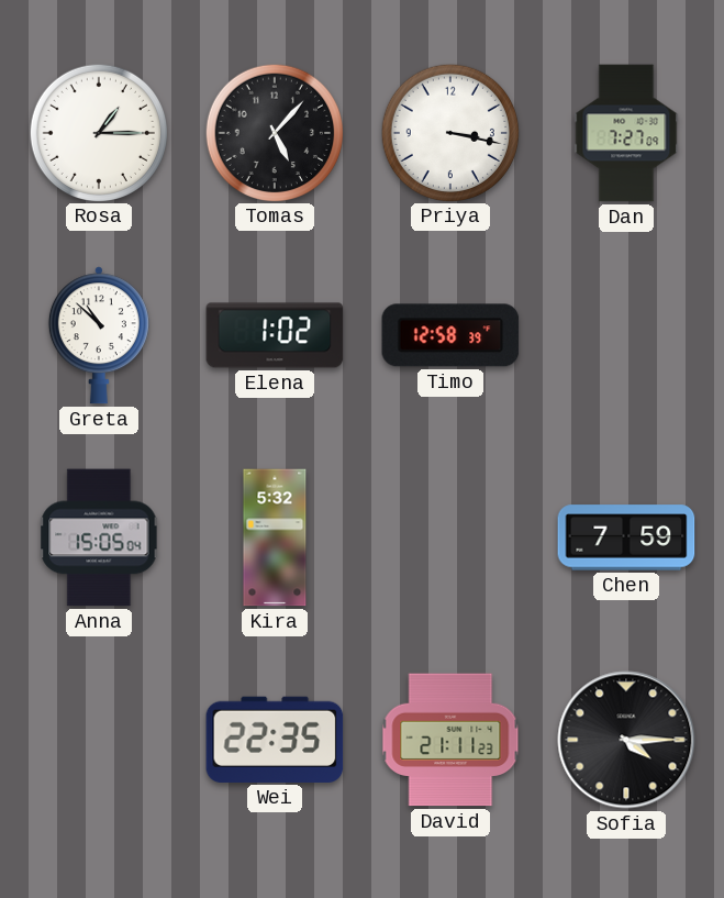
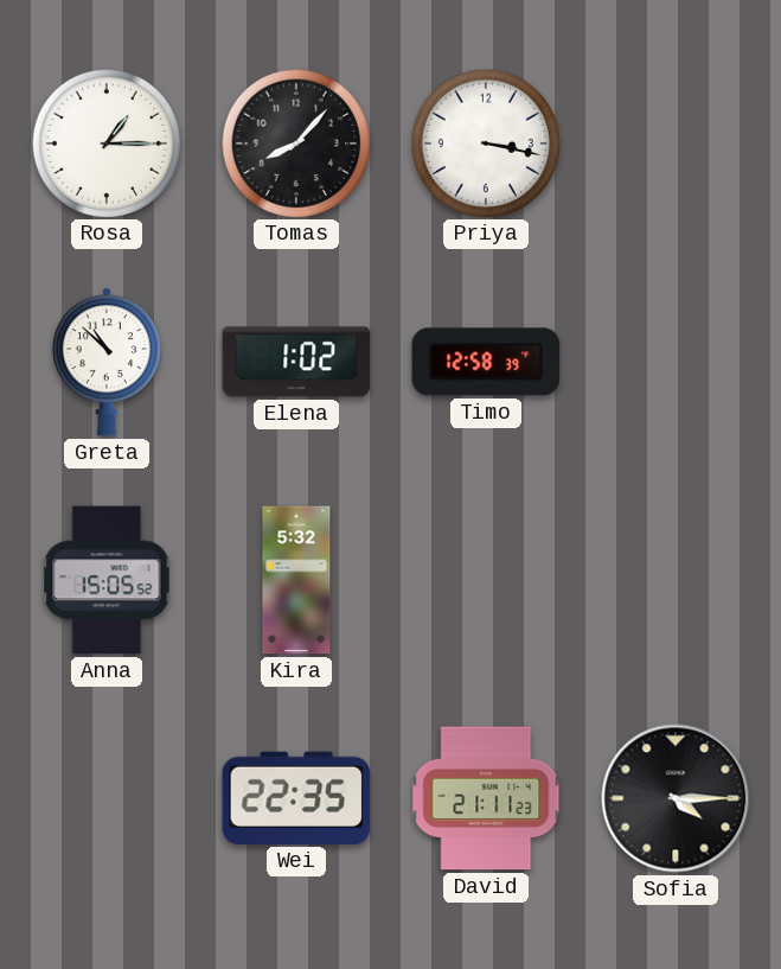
Tomas: 5:07 -> 8:07 (295, 142)
Dan: 7:27 -> none (626, 133)
Anna: 15:05:04 -> 15:05:52 (107, 580)
Chen: 7:59 -> none (626, 537)
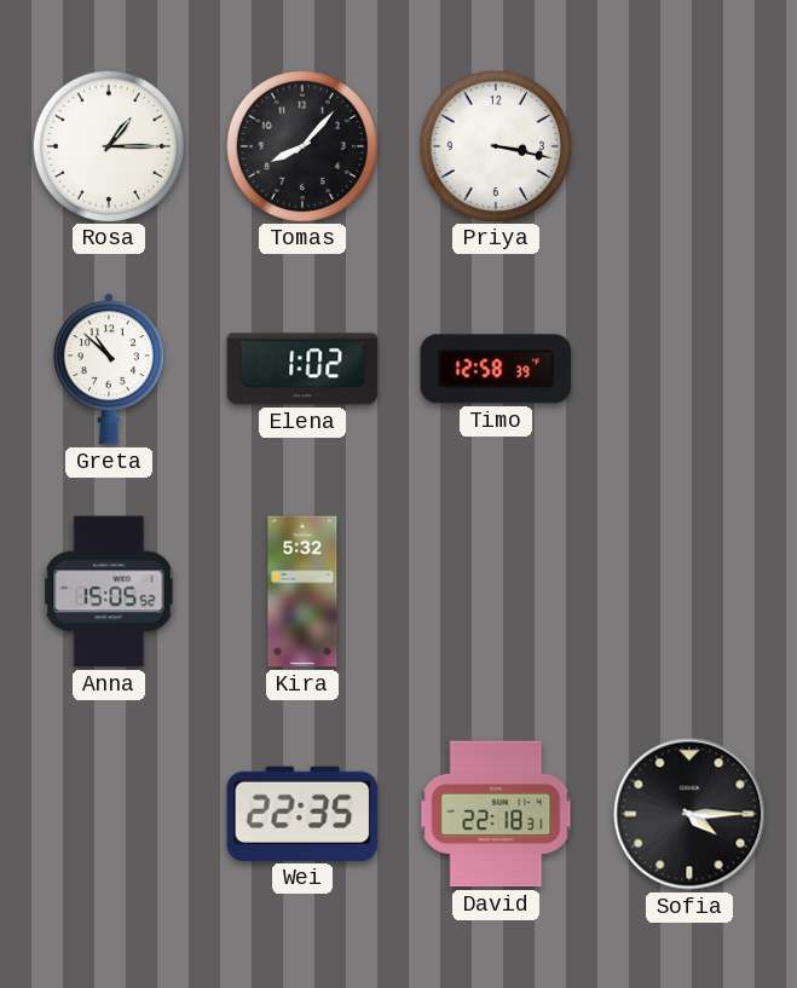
David: 21:11 -> 22:18 (496, 814)
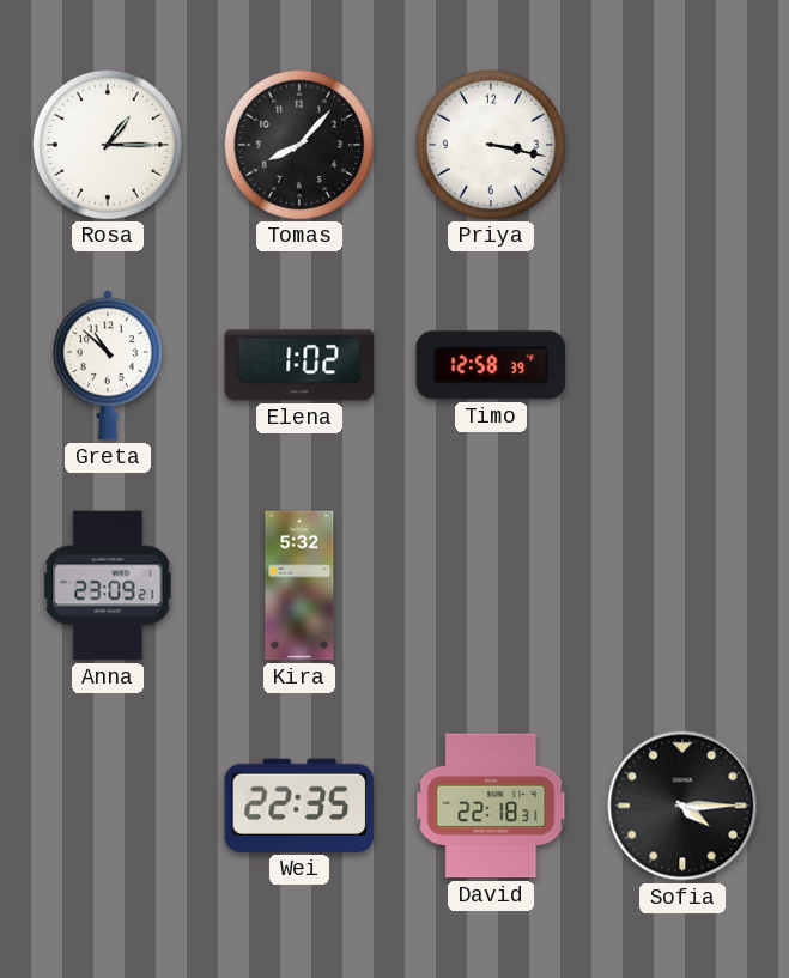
Anna: 15:05 -> 23:09 (108, 585)
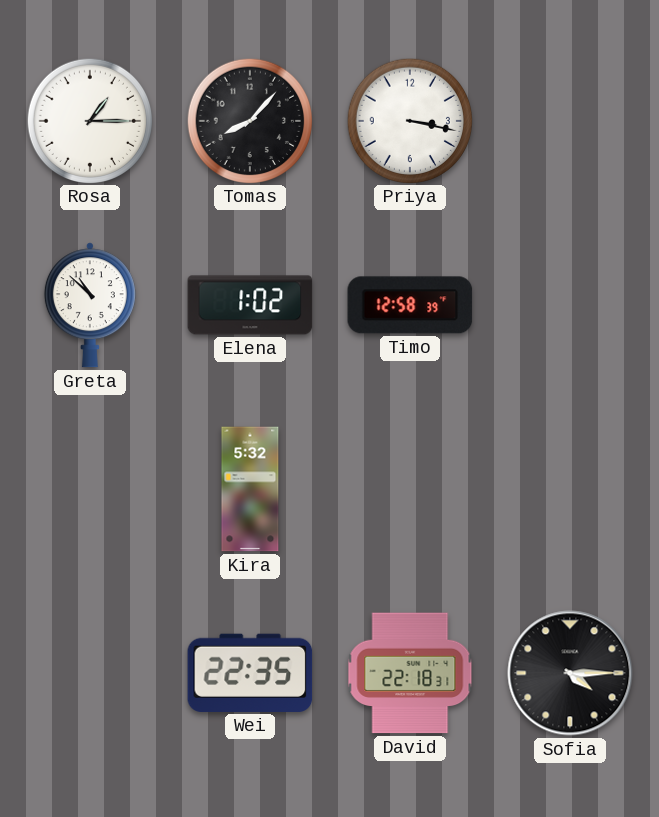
Anna: 23:09 -> none (108, 585)
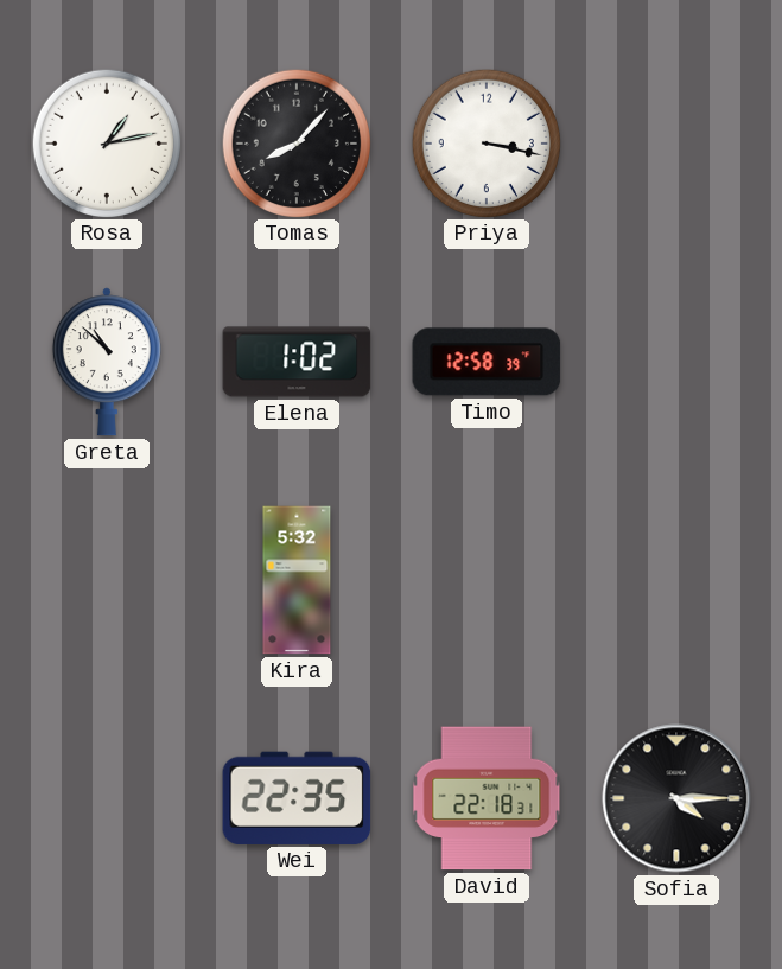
Rosa: 1:15 -> 1:13 (106, 142)
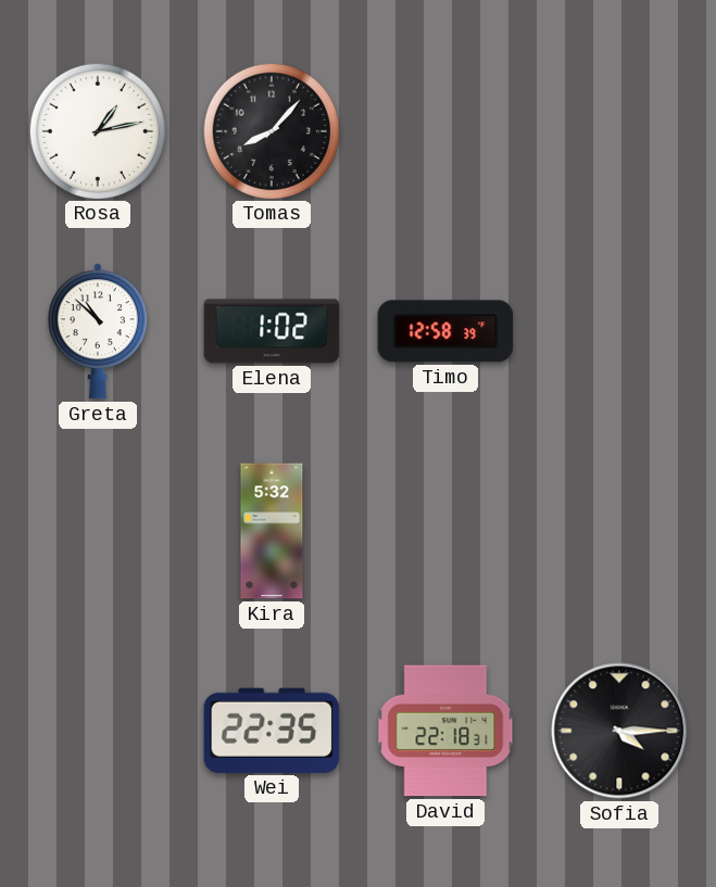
Priya: 3:17 -> none (485, 142)
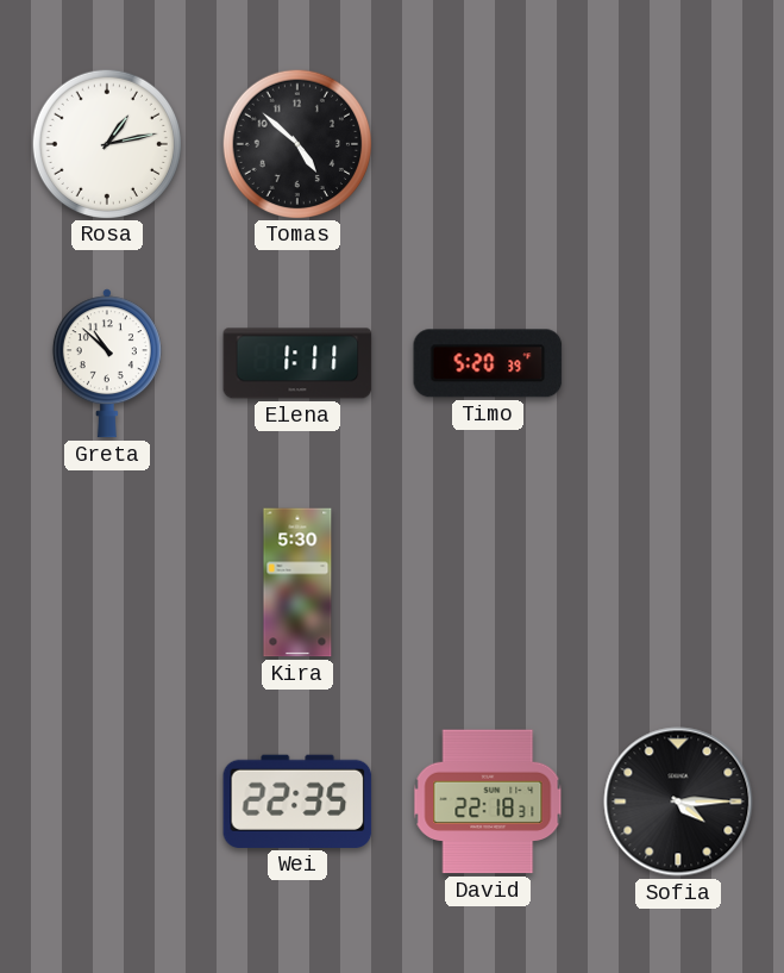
Tomas: 8:07 -> 4:52 (296, 143)
Elena: 1:02 -> 1:11 (297, 363)
Timo: 12:58 -> 5:20 (488, 363)
Kira: 5:32 -> 5:30 (297, 582)
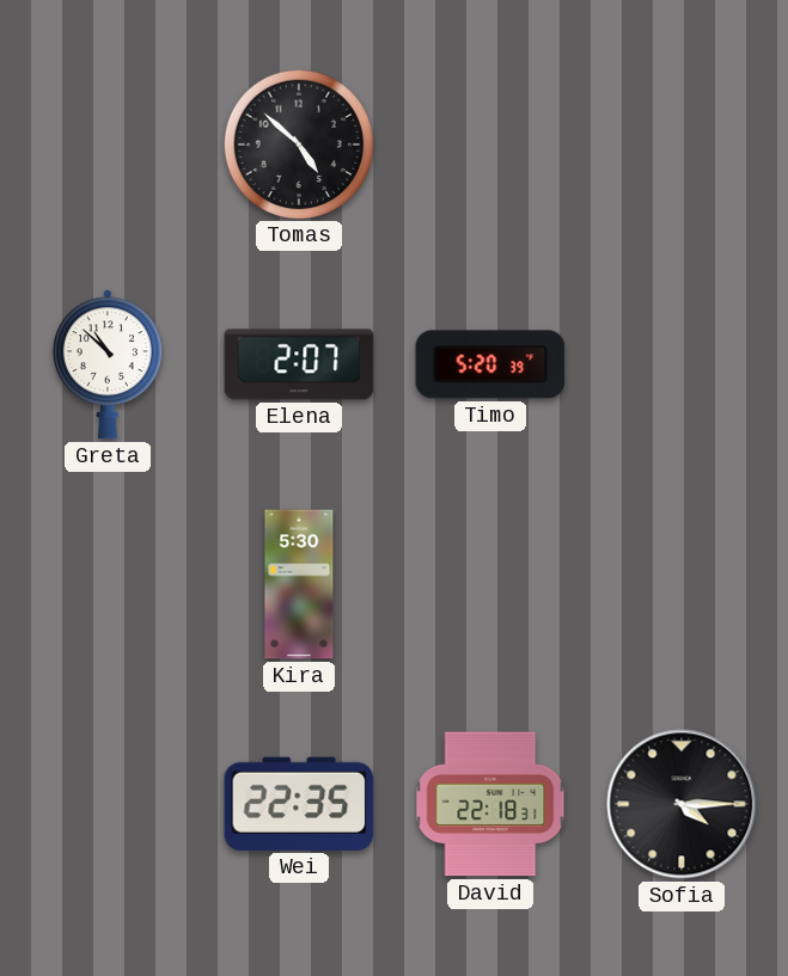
Rosa: 1:13 -> none (106, 143)
Elena: 1:11 -> 2:07 (299, 364)
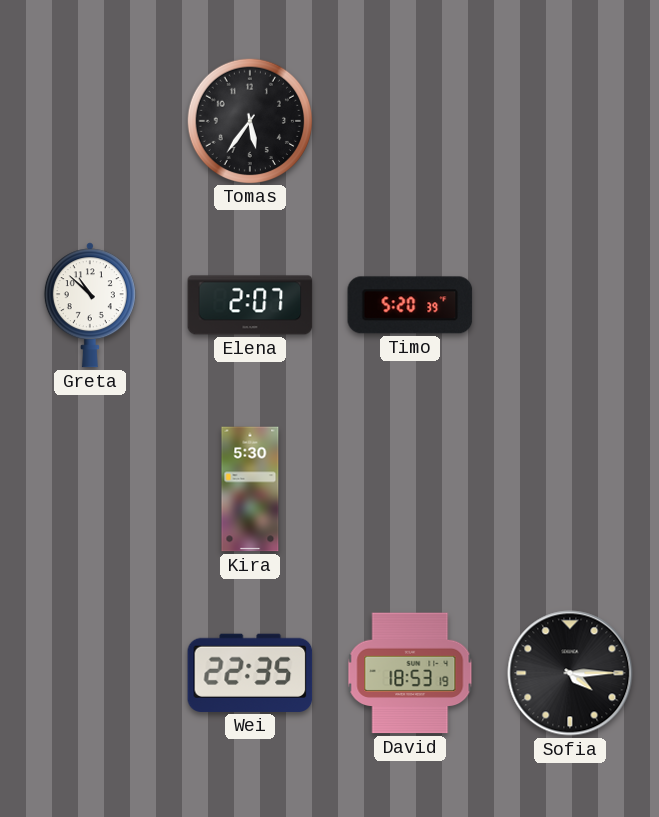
Tomas: 4:52 -> 5:36 (249, 120)
David: 22:18 -> 18:53 (410, 673)
